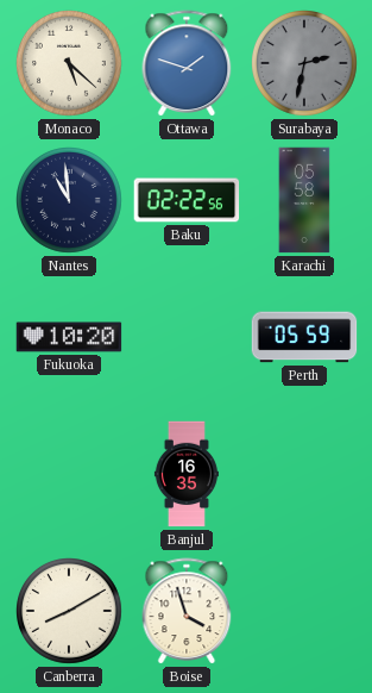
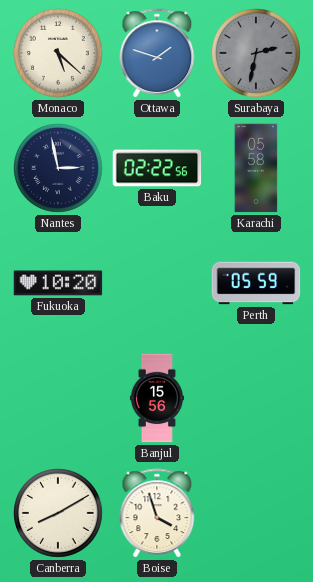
Nantes: 10:59 -> 2:58 (59, 169)
Banjul: 16:35 -> 15:56 (157, 398)
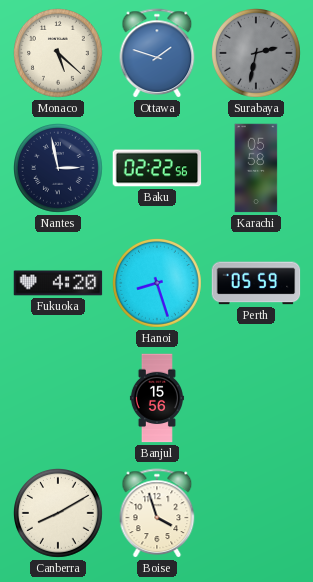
Fukuoka: 10:20 -> 4:20 (58, 283)
Hanoi: none -> 8:27 (158, 284)
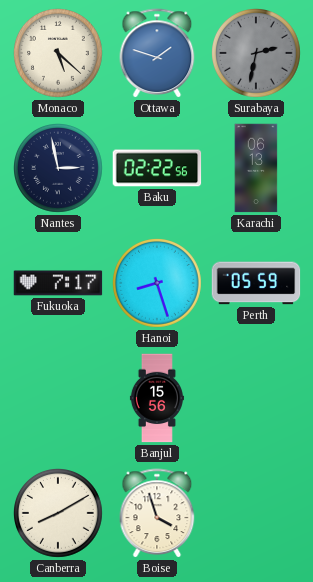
Karachi: 05:58 -> 06:13 (256, 168)
Fukuoka: 4:20 -> 7:17 (58, 283)
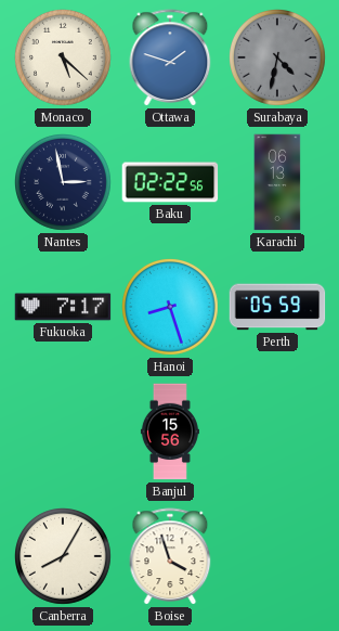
Surabaya: 2:32 -> 4:32 (278, 59)
Canberra: 8:10 -> 8:05 (64, 557)
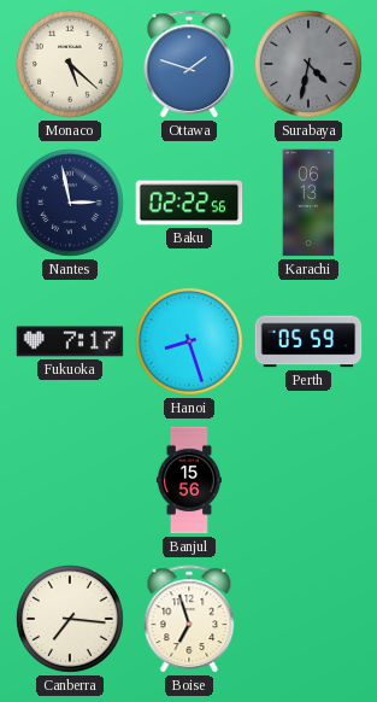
Canberra: 8:05 -> 7:16 (71, 620)
Boise: 3:57 -> 6:57 (189, 619)
